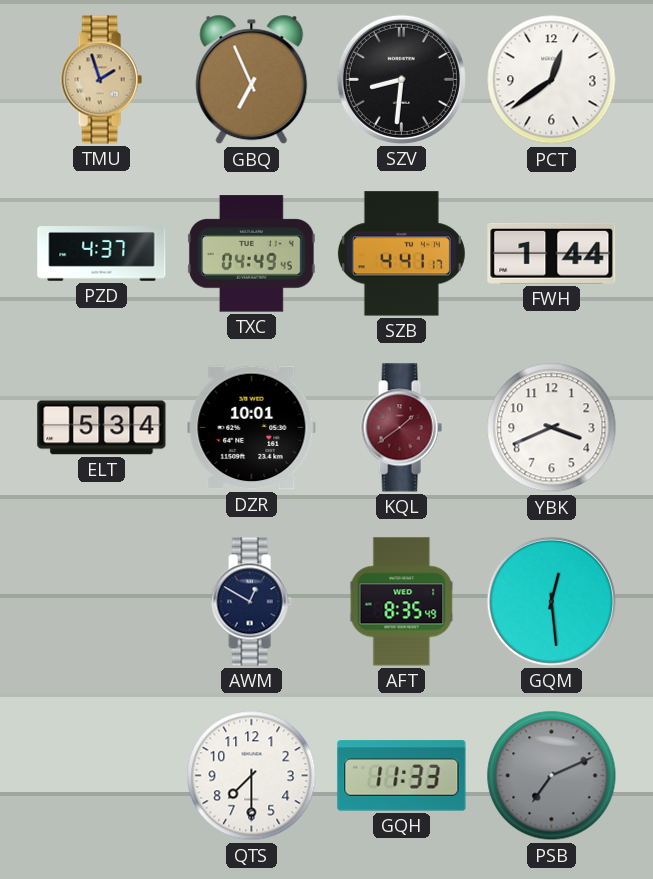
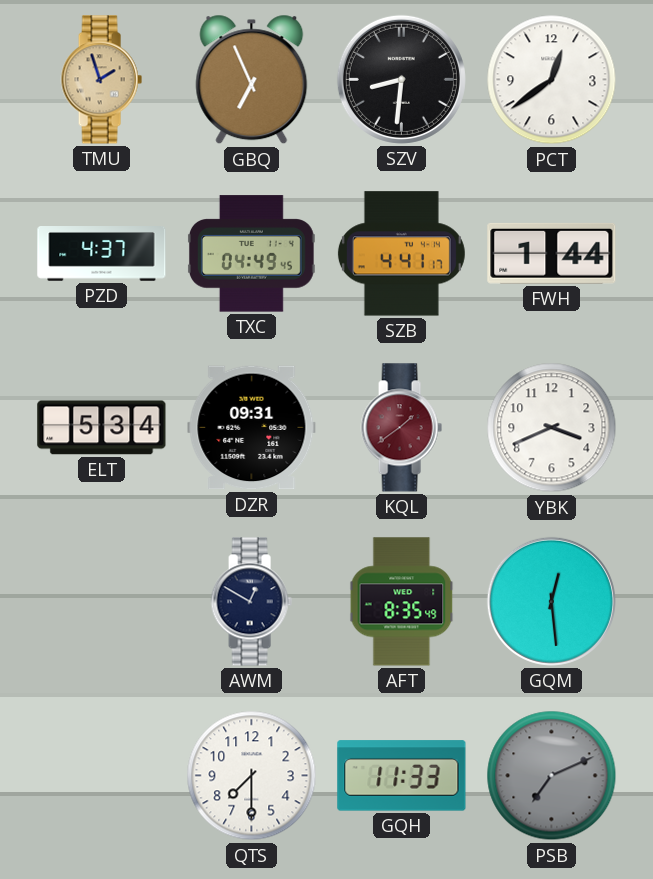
DZR: 10:01 -> 09:31 (252, 428)
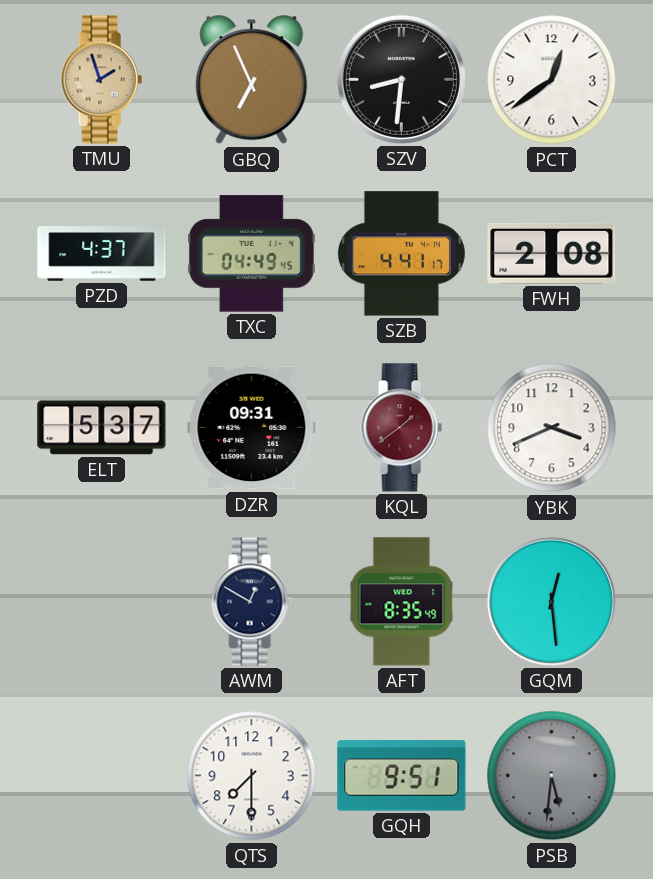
FWH: 1:44 -> 2:08 (552, 253)
ELT: 5:34 -> 5:37 (102, 428)
GQH: 11:33 -> 9:51 (402, 776)
PSB: 7:11 -> 5:31 (552, 776)
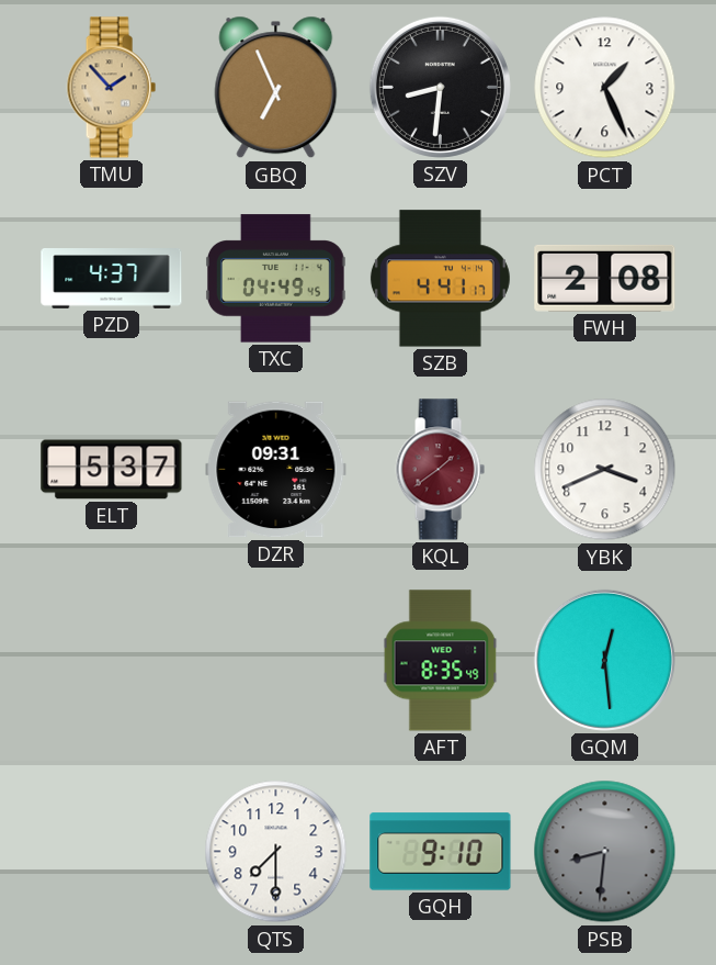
TMU: 1:57 -> 1:53 (111, 88)
PCT: 12:39 -> 1:26 (605, 88)
AWM: 12:50 -> none (251, 602)
GQH: 9:51 -> 9:10 (441, 852)
PSB: 5:31 -> 8:31 (605, 852)
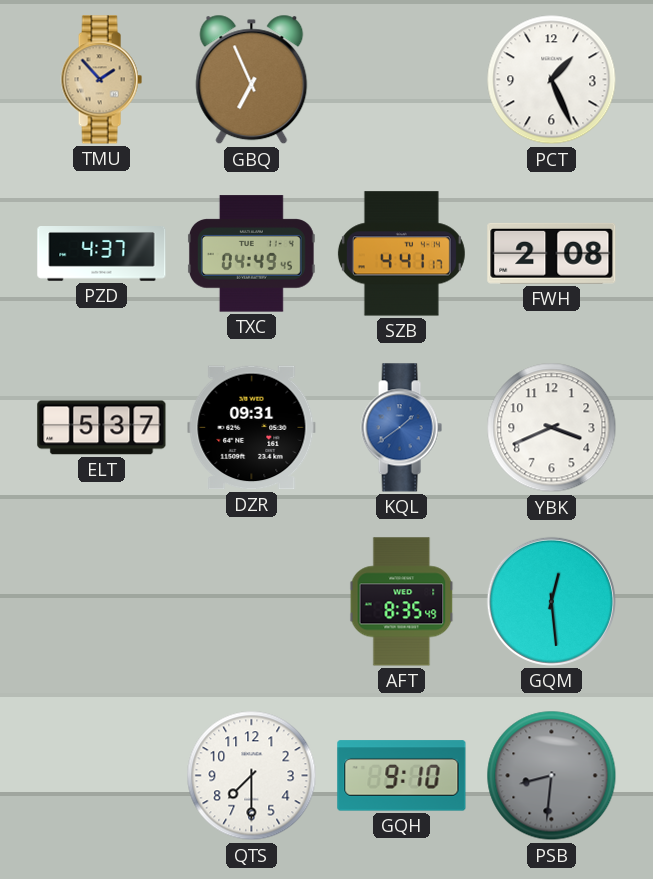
SZV: 8:31 -> none (440, 87)
KQL dial: burgundy -> blue (401, 428)
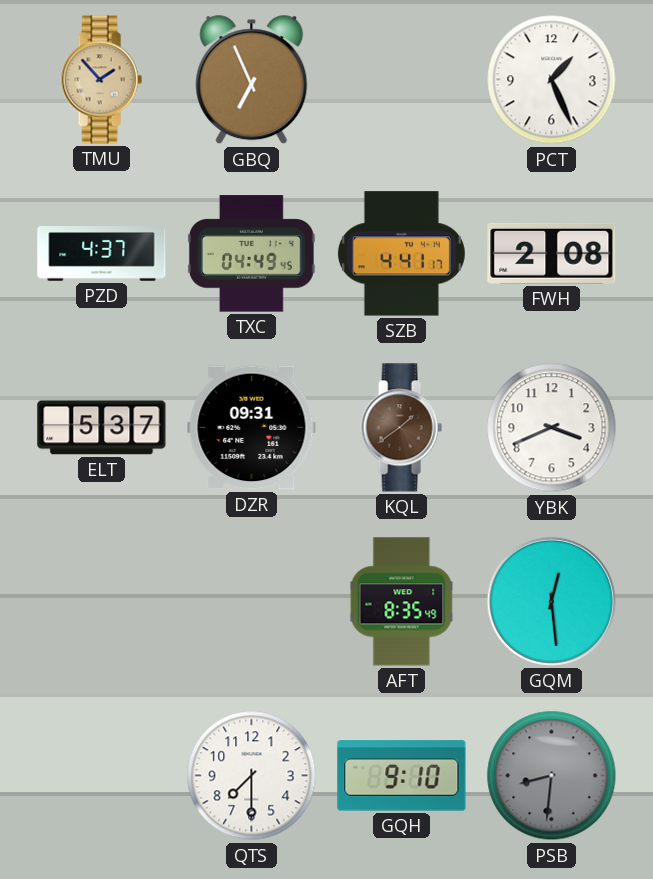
KQL dial: blue -> brown (401, 428)
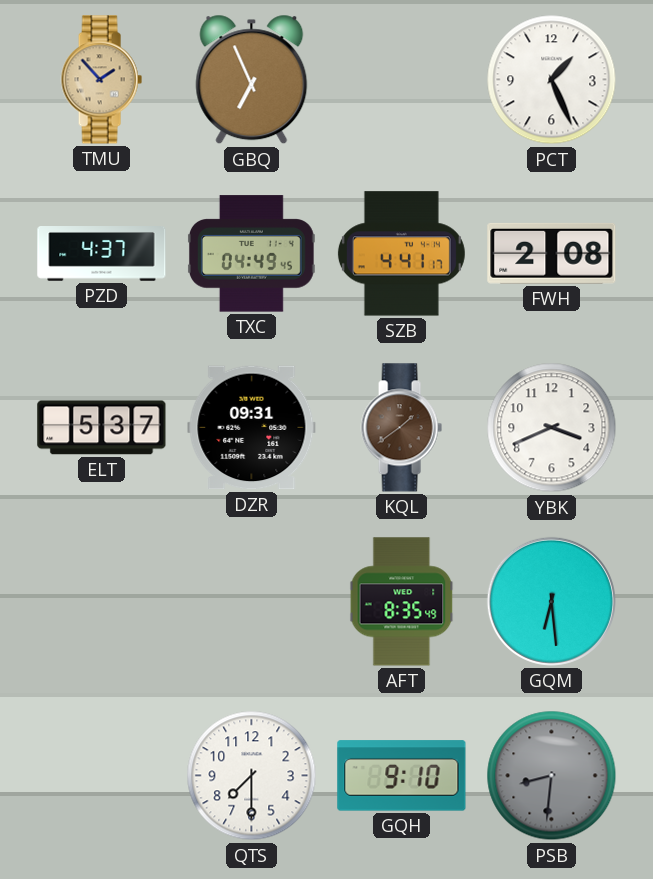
GQM: 12:29 -> 6:29 (551, 601)
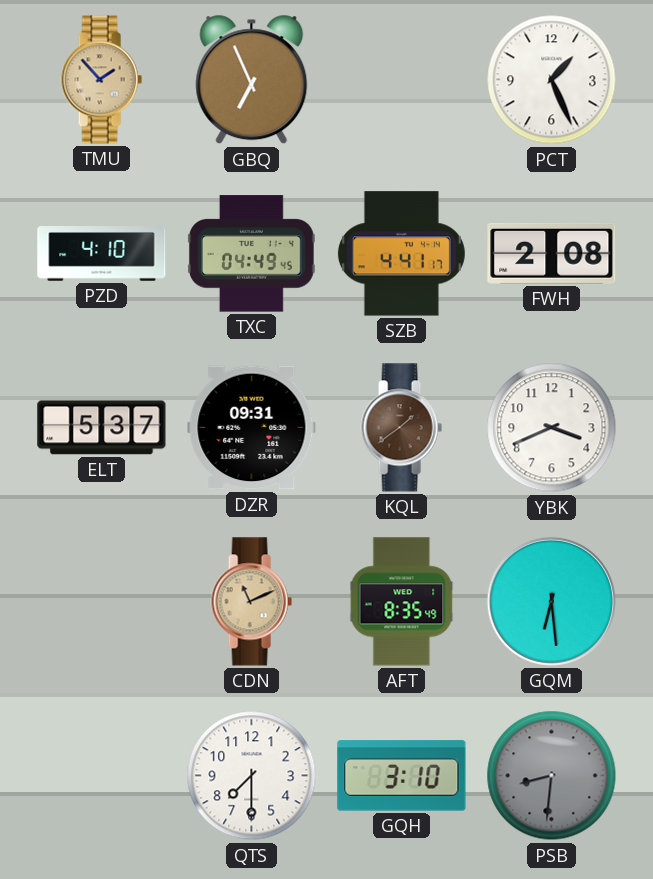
PZD: 4:37 -> 4:10 (102, 254)
CDN: none -> 11:11 (251, 602)
GQH: 9:10 -> 3:10 (402, 776)
